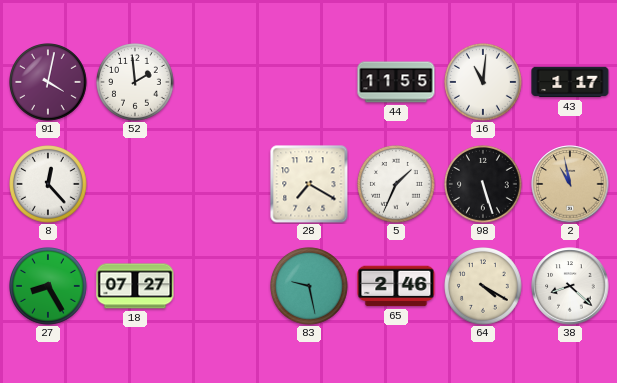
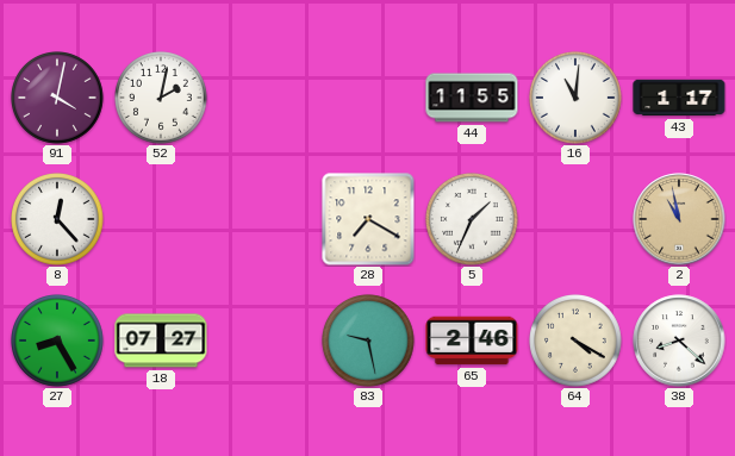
52: 1:59 -> 2:02 (162, 99)
98: 5:27 -> none (484, 185)
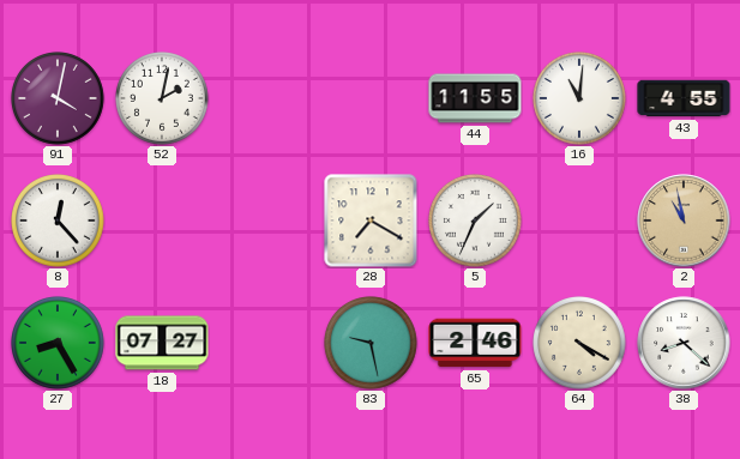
43: 1:17 -> 4:55 (684, 98)
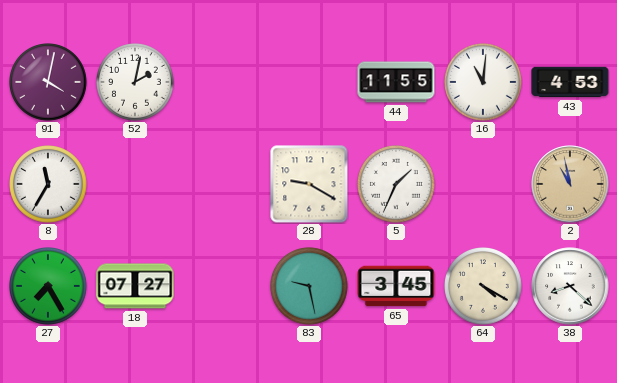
43: 4:55 -> 4:53 (570, 82)
8: 12:23 -> 11:35 (49, 185)
28: 7:20 -> 9:20 (309, 184)
27: 8:25 -> 7:25 (49, 287)
65: 2:46 -> 3:45 (396, 286)
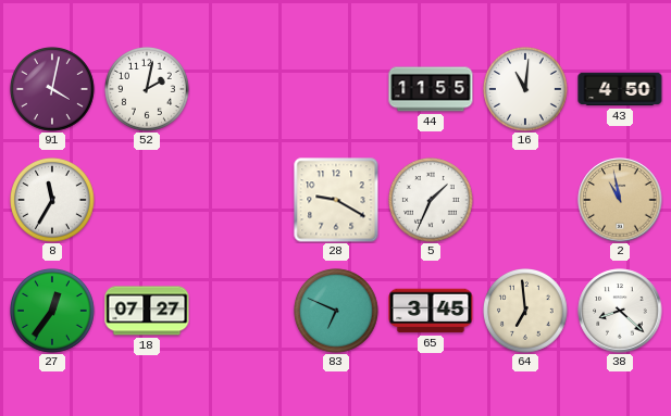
43: 4:53 -> 4:50 (620, 89)
27: 7:25 -> 12:36 (53, 312)
83: 9:28 -> 6:49 (337, 312)
64: 4:20 -> 6:59 (526, 312)
